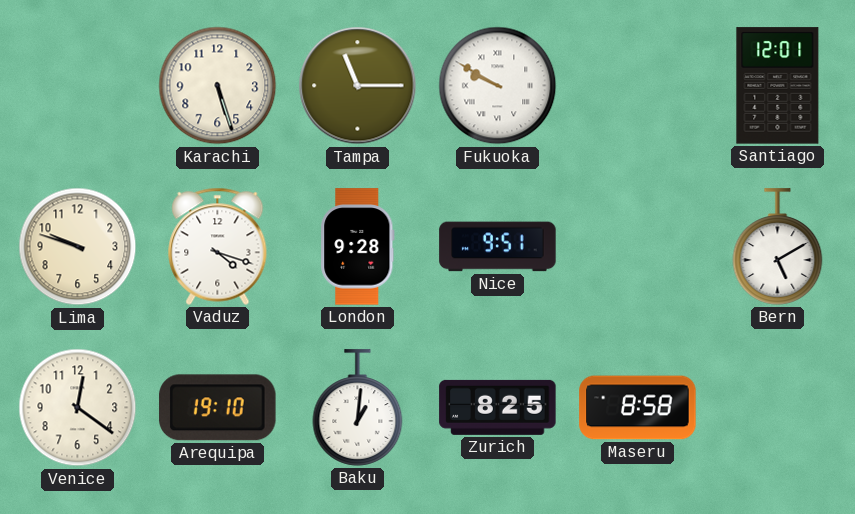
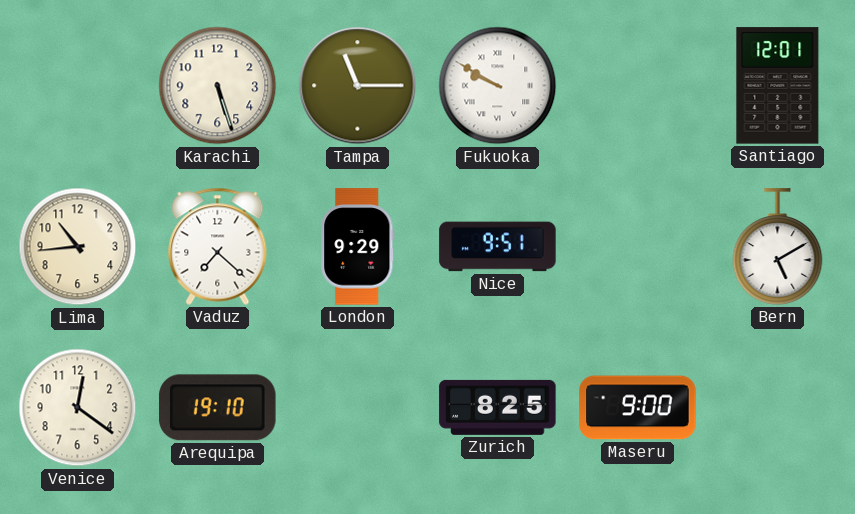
Lima: 9:48 -> 10:44 (78, 247)
Vaduz: 4:18 -> 7:22 (218, 246)
London: 9:28 -> 9:29 (358, 247)
Baku: 1:01 -> none (358, 408)
Maseru: 8:58 -> 9:00 (638, 408)
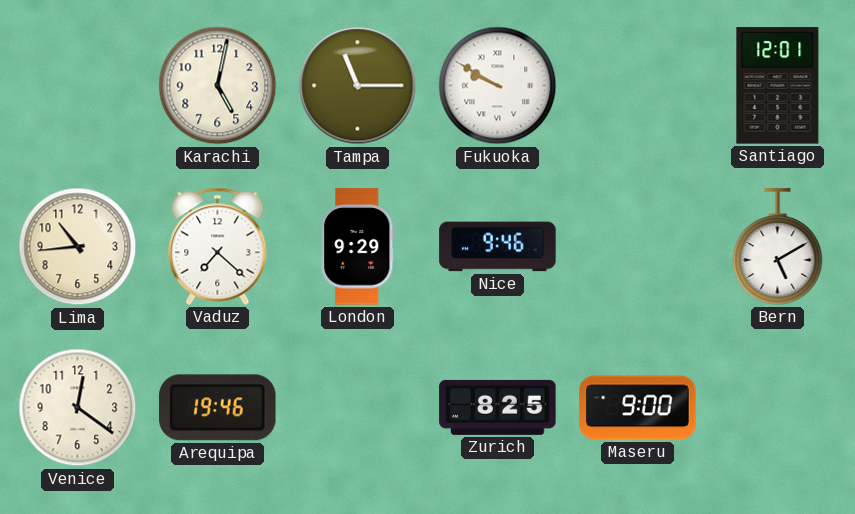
Karachi: 5:27 -> 5:02 (218, 86)
Nice: 9:51 -> 9:46 (498, 247)
Arequipa: 19:10 -> 19:46 (218, 408)
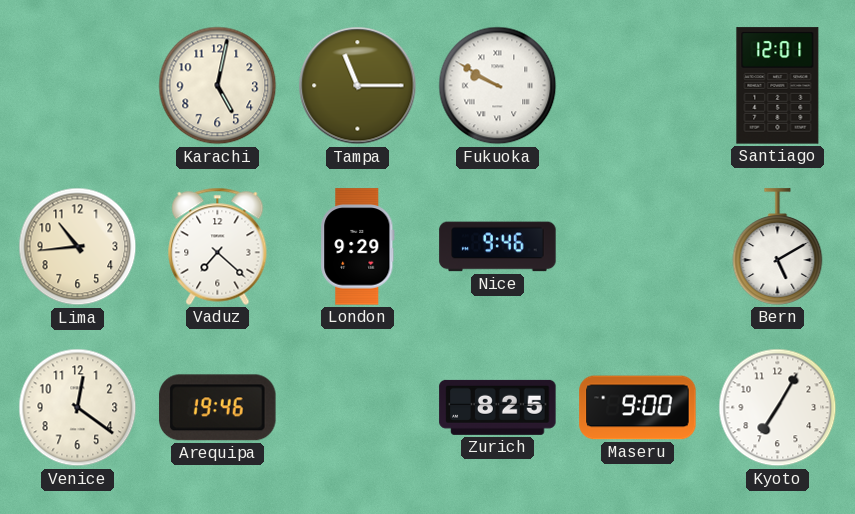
Kyoto: none -> 7:05 (778, 408)
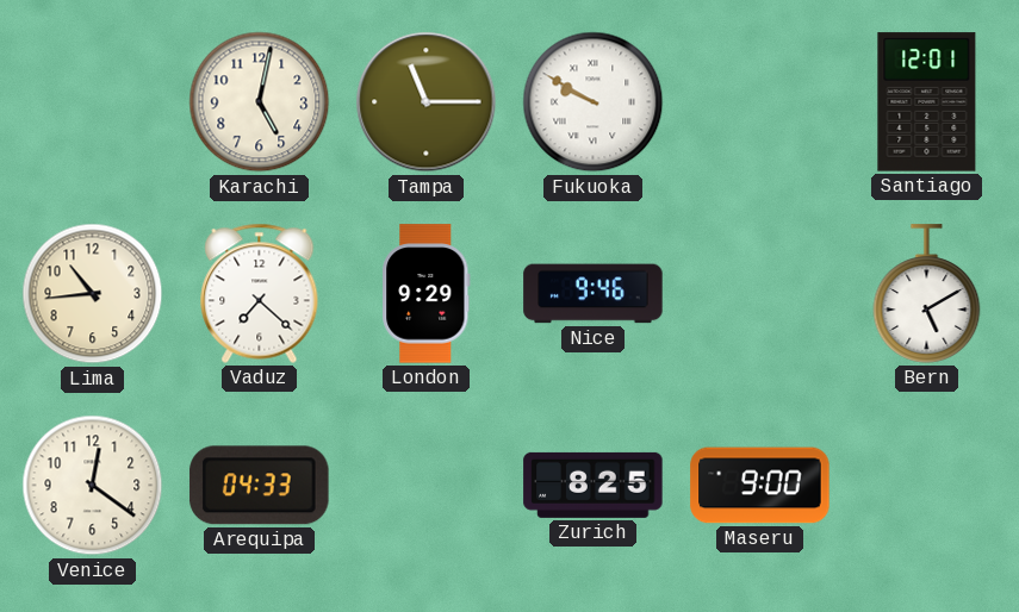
Arequipa: 19:46 -> 04:33 (260, 486)
Kyoto: 7:05 -> none (778, 408)
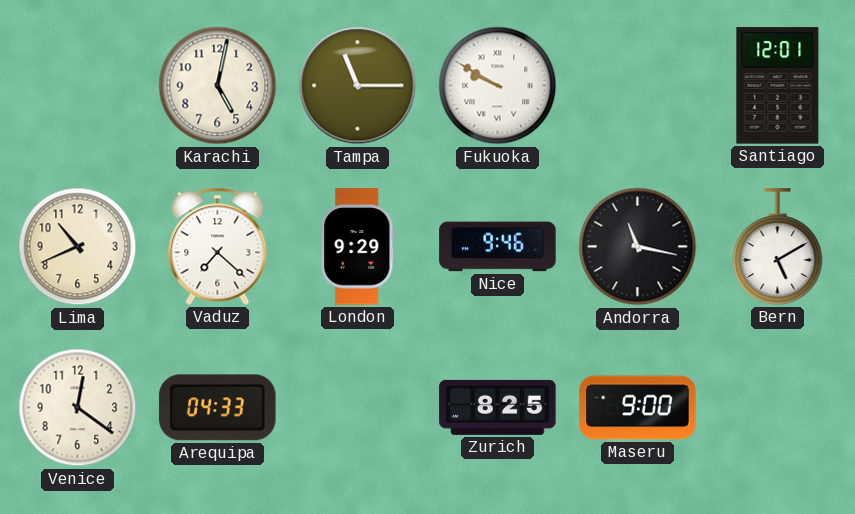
Lima: 10:44 -> 10:41 (78, 247)
Andorra: none -> 11:17 (638, 247)
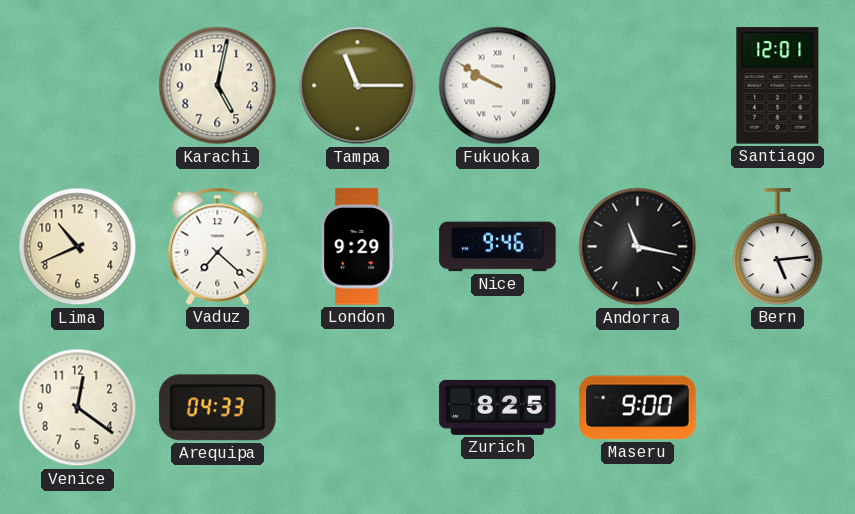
Bern: 5:10 -> 5:14 (778, 247)
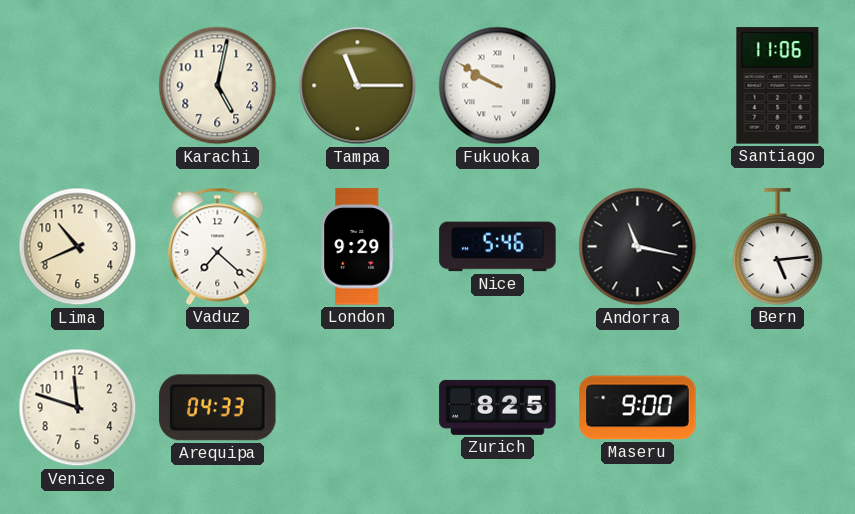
Santiago: 12:01 -> 11:06 (778, 86)
Nice: 9:46 -> 5:46 (498, 247)
Venice: 12:21 -> 11:48 (78, 408)
